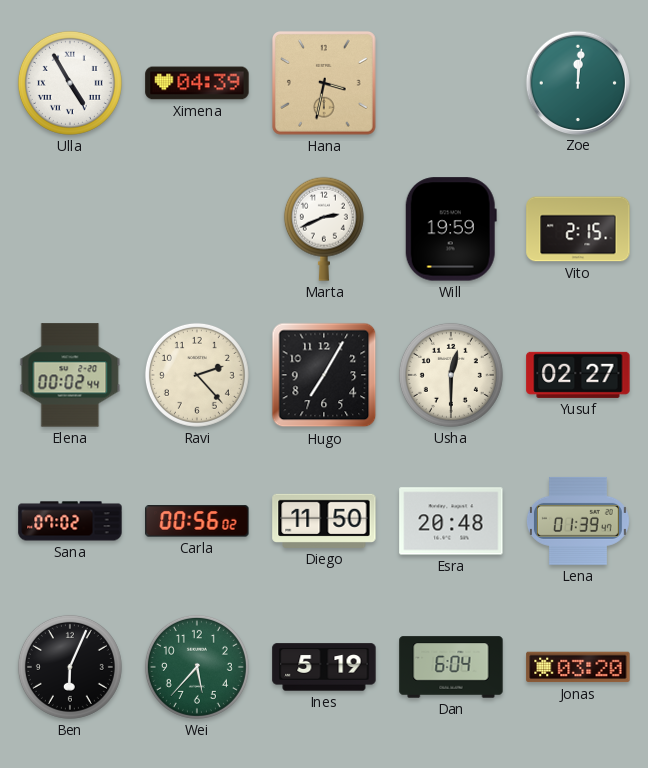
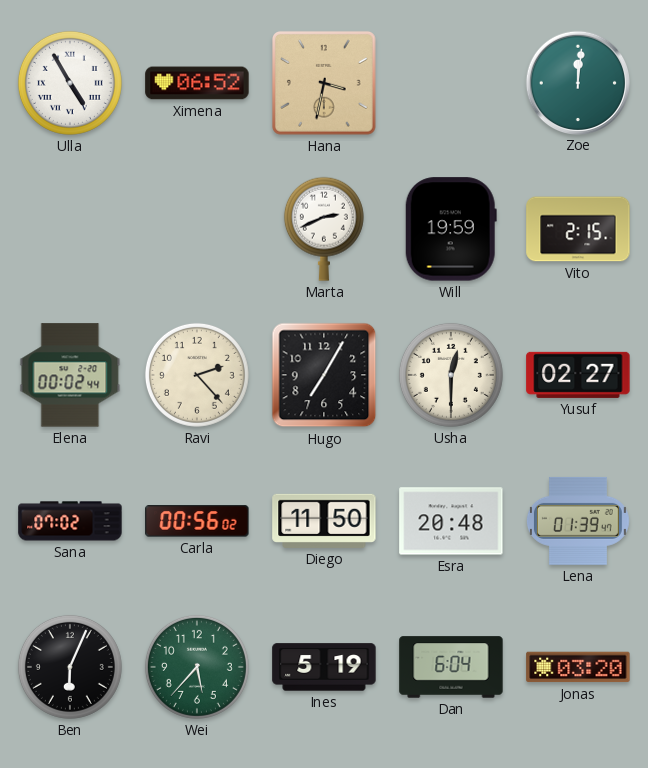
Ximena: 04:39 -> 06:52 (197, 83)
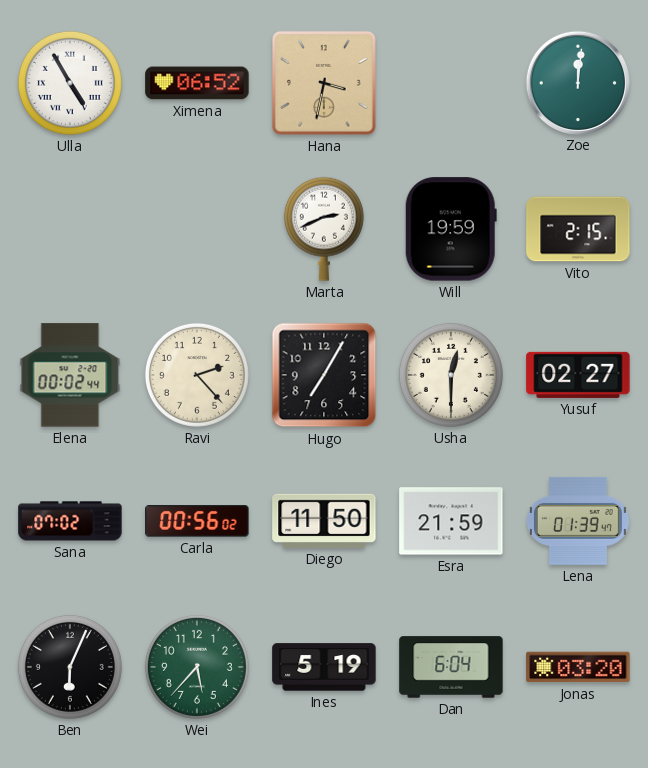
Esra: 20:48 -> 21:59 (451, 521)
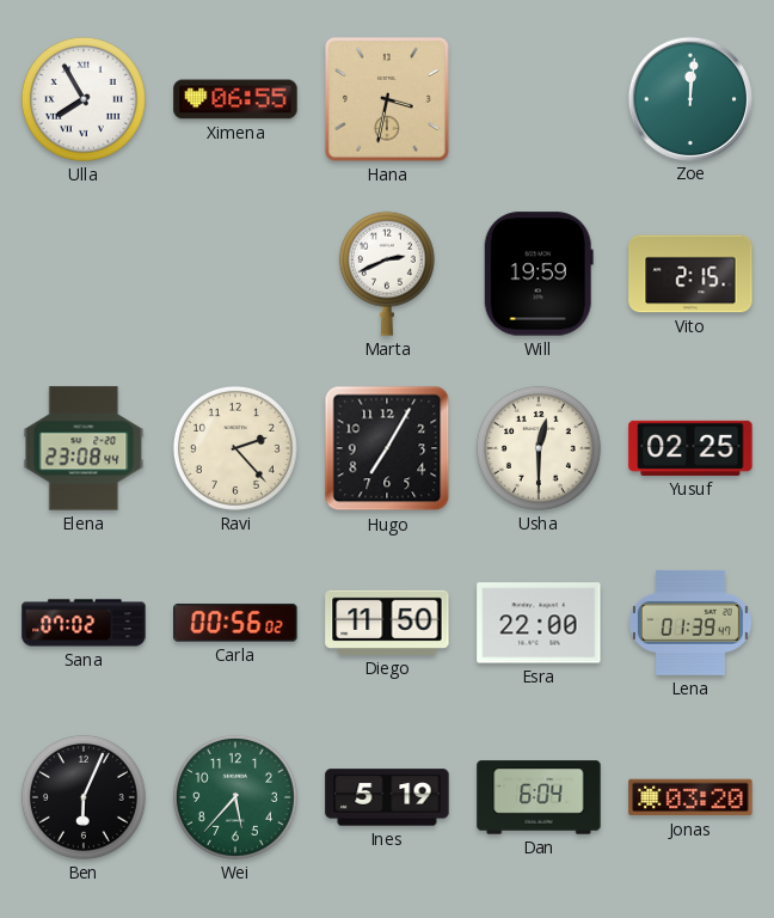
Ulla: 4:55 -> 7:55 (84, 99)
Ximena: 06:52 -> 06:55 (235, 99)
Elena: 00:02 -> 23:08 (84, 448)
Yusuf: 02:27 -> 02:25 (690, 448)
Esra: 21:59 -> 22:00 (539, 623)
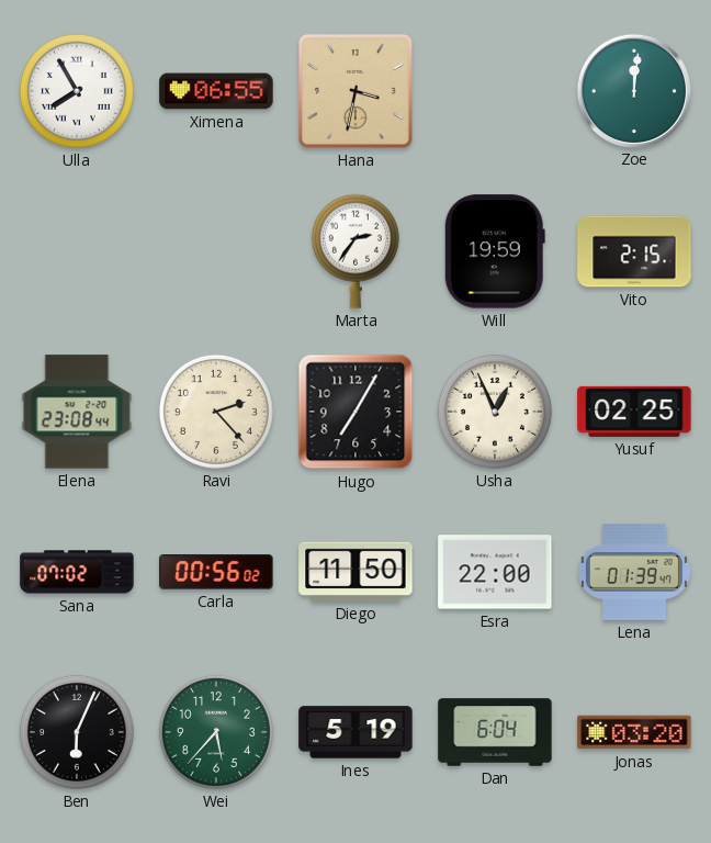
Marta: 2:41 -> 2:36 (356, 251)
Usha: 12:30 -> 12:56 (495, 412)
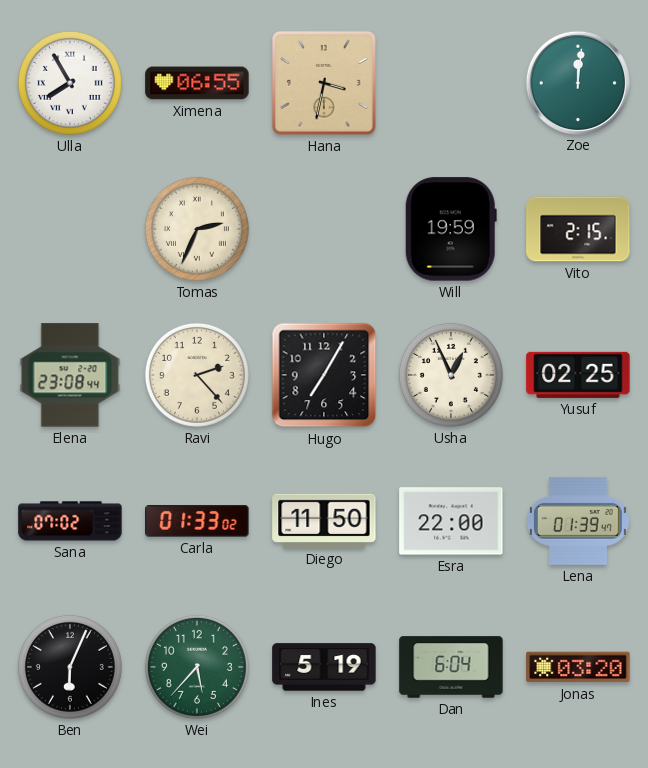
Tomas: none -> 2:34 (197, 229)
Marta: 2:36 -> none (356, 251)
Carla: 00:56 -> 01:33 (197, 521)
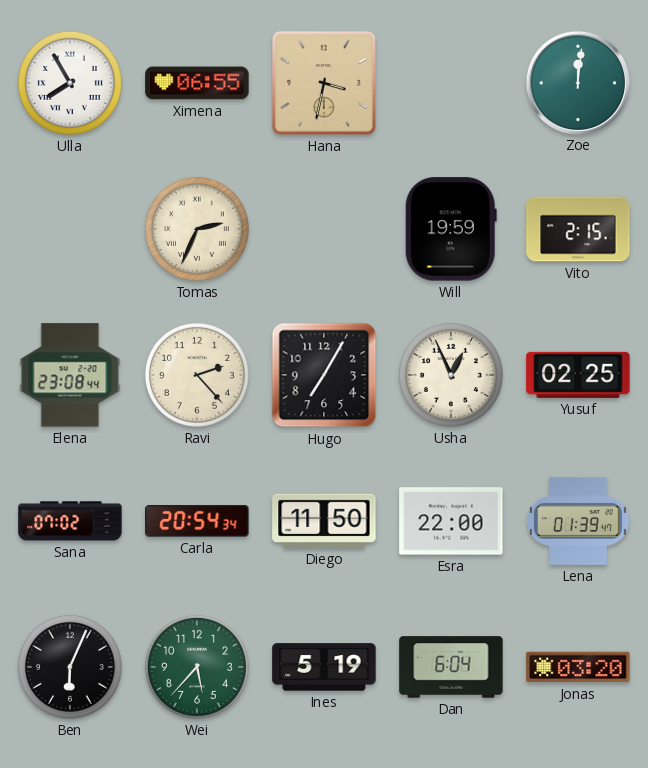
Carla: 01:33 -> 20:54 (197, 521)
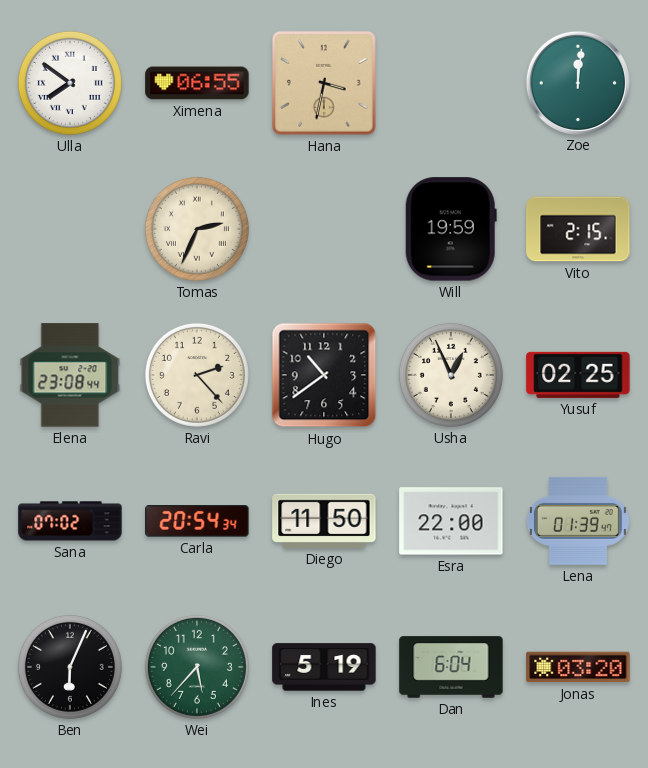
Ulla: 7:55 -> 7:51 (70, 83)
Hugo: 7:05 -> 10:39 (324, 375)
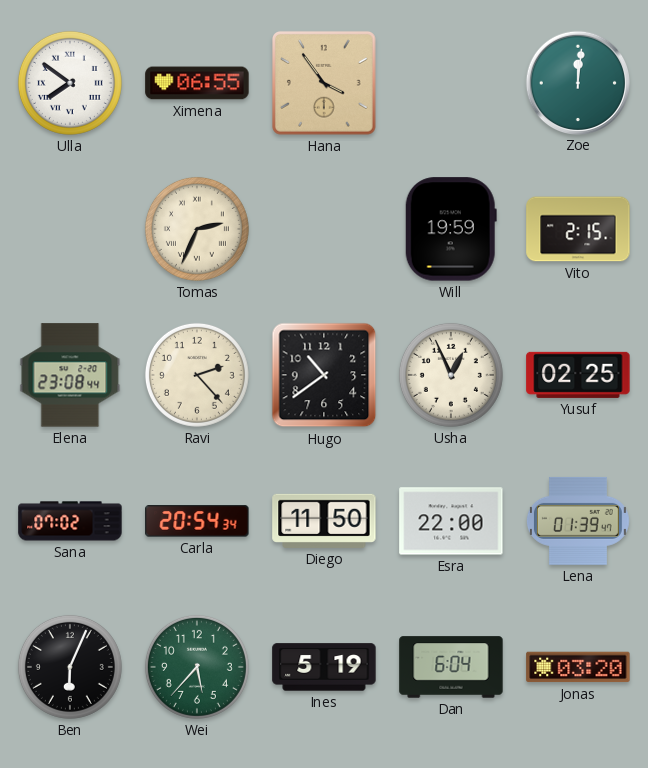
Hana: 3:32 -> 3:54 (324, 83)
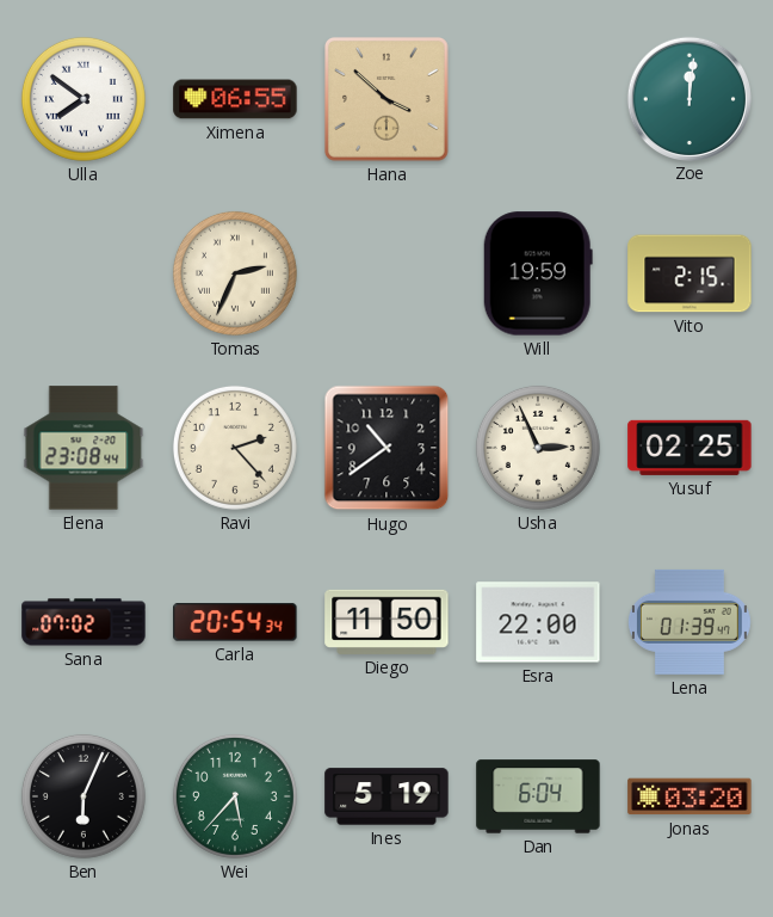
Hana: 3:54 -> 3:52 (386, 99)
Usha: 12:56 -> 2:56 (538, 448)
